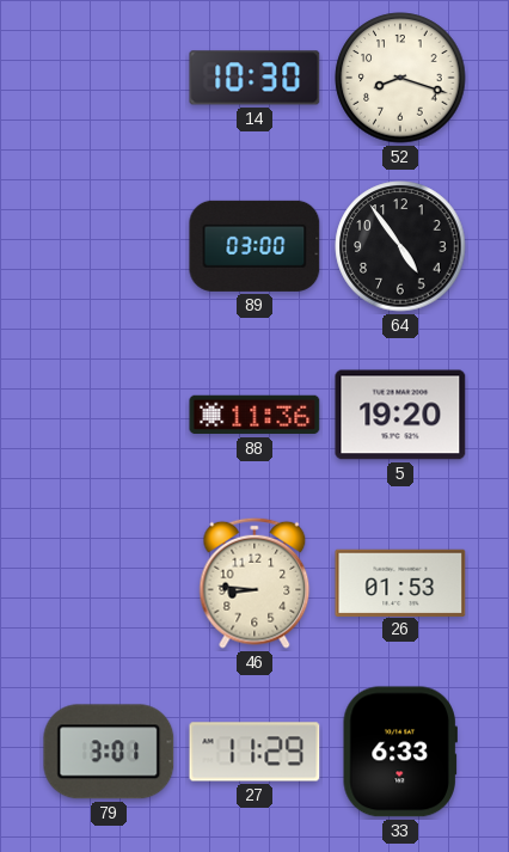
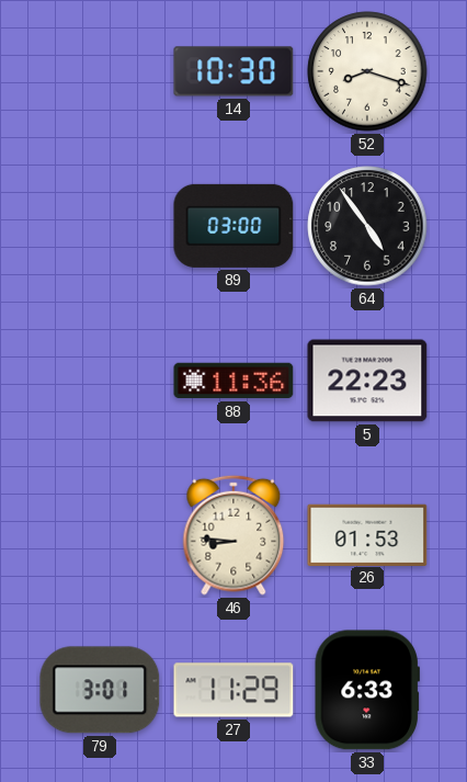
5: 19:20 -> 22:23 (367, 381)
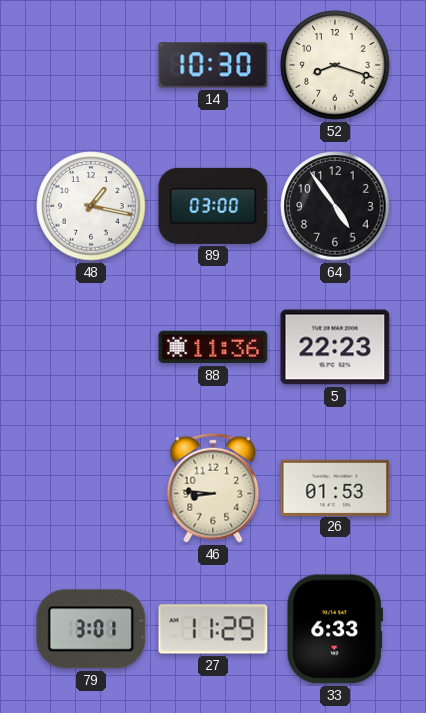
48: none -> 1:17 (91, 206)
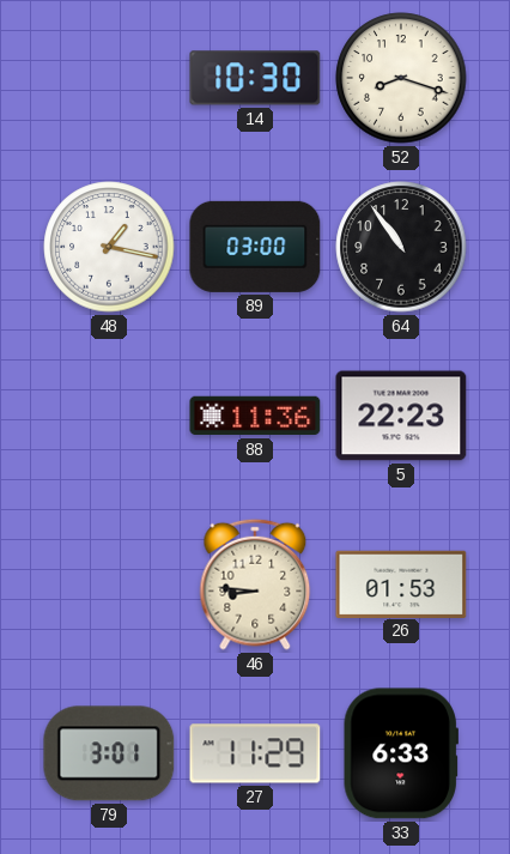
64: 4:54 -> 10:54 (401, 247)
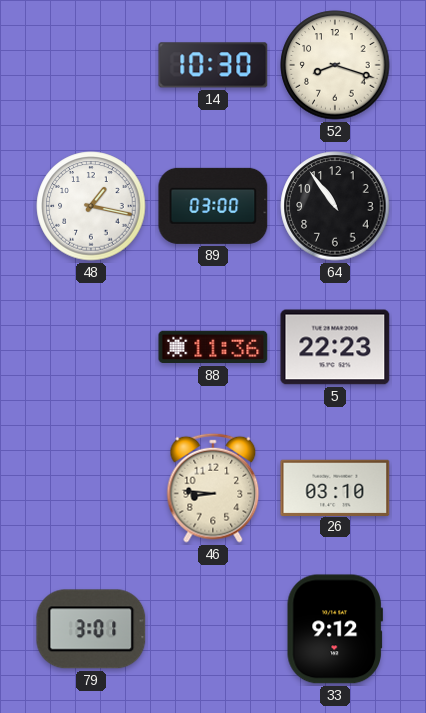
26: 01:53 -> 03:10 (335, 487)
27: 11:29 -> none (255, 753)
33: 6:33 -> 9:12 (335, 629)
